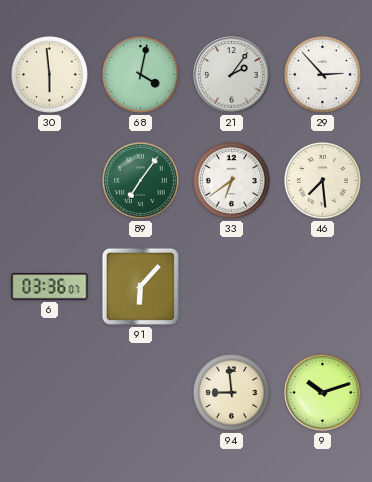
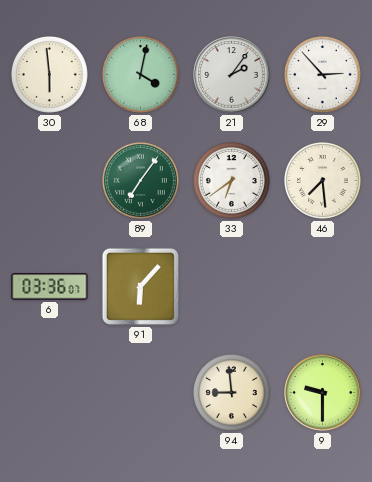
9: 10:12 -> 9:30 (323, 393)
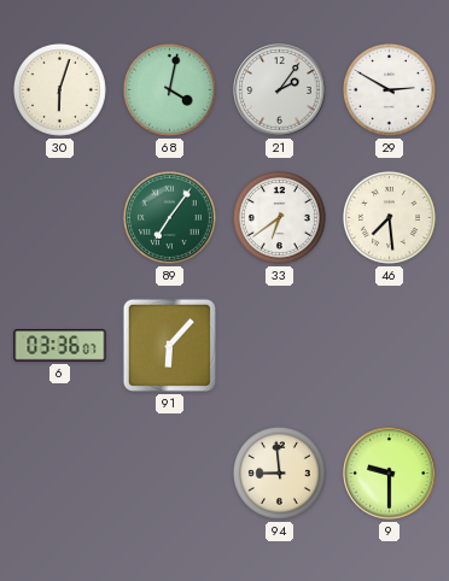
30: 5:59 -> 6:03 (59, 89)
29: 2:53 -> 2:50 (389, 89)
